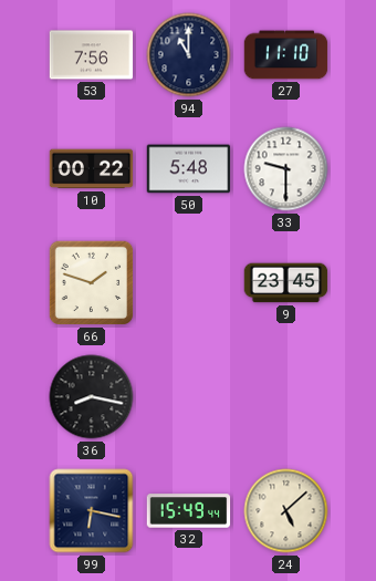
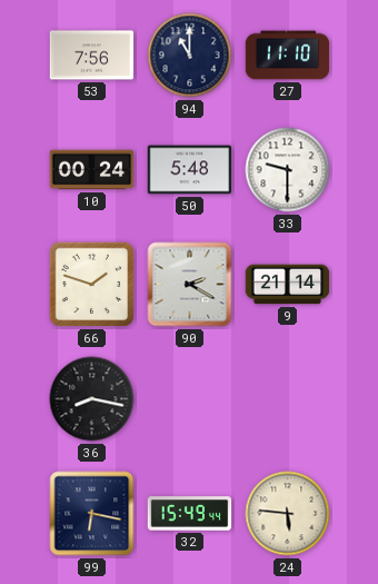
10: 00:22 -> 00:24 (92, 170)
90: none -> 2:20 (190, 285)
9: 23:45 -> 21:14 (288, 285)
24: 5:08 -> 5:46 (288, 514)
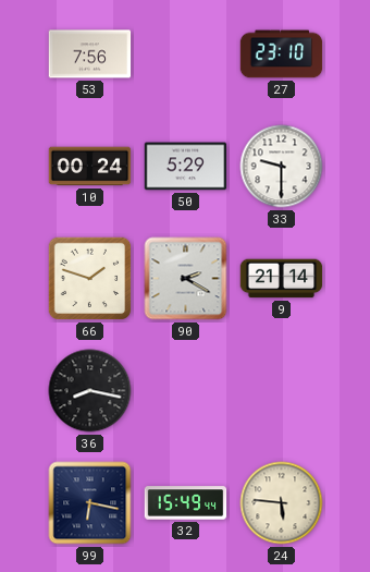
94: 11:00 -> none (190, 56)
27: 11:10 -> 23:10 (282, 54)
50: 5:48 -> 5:29 (186, 167)
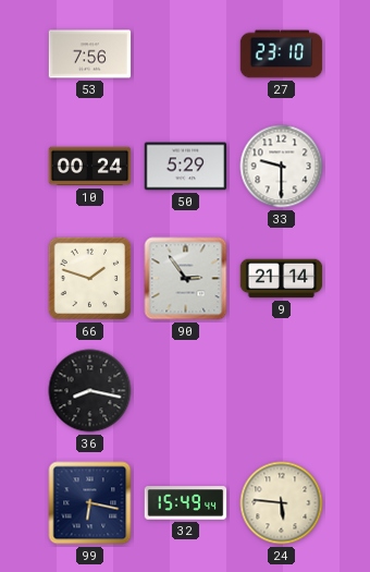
90: 2:20 -> 2:54 (186, 279)
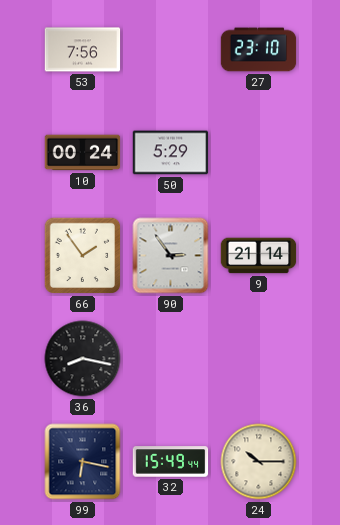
33: 9:30 -> none (282, 167)
66: 1:48 -> 1:54 (83, 256)
24: 5:46 -> 10:15 (259, 462)
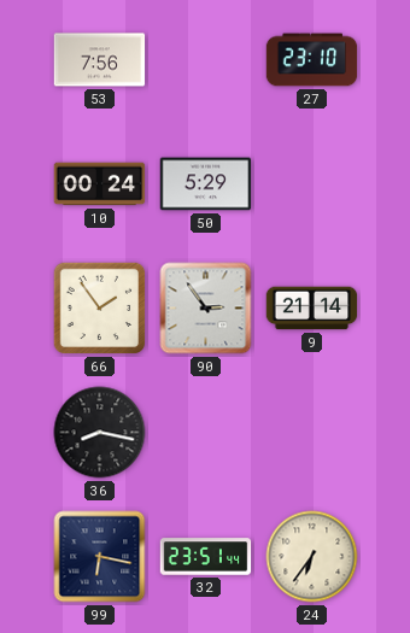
32: 15:49 -> 23:51 (206, 557)
24: 10:15 -> 6:36 (312, 557)
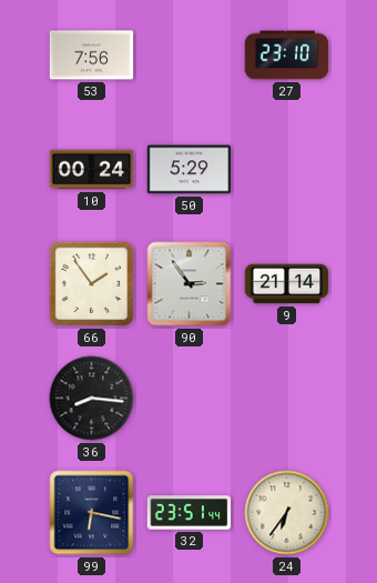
36: 8:17 -> 8:16 (92, 399)
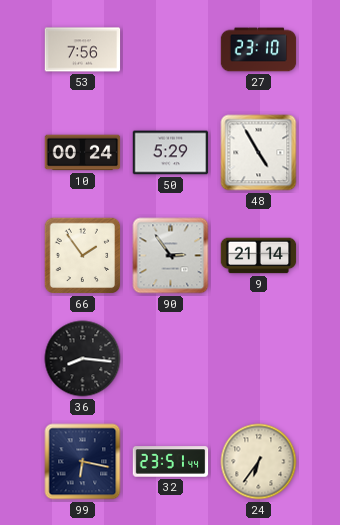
48: none -> 4:55 (259, 153)
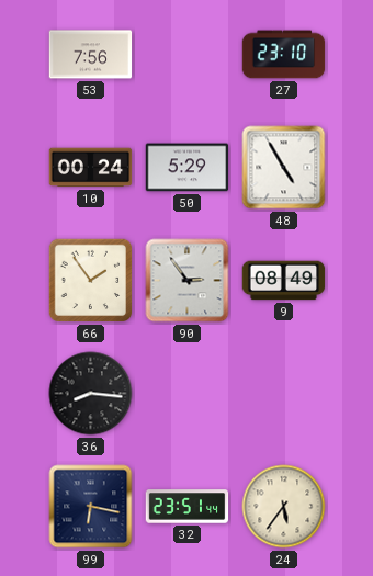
9: 21:14 -> 08:49 (284, 281)
24: 6:36 -> 5:36 (284, 507)
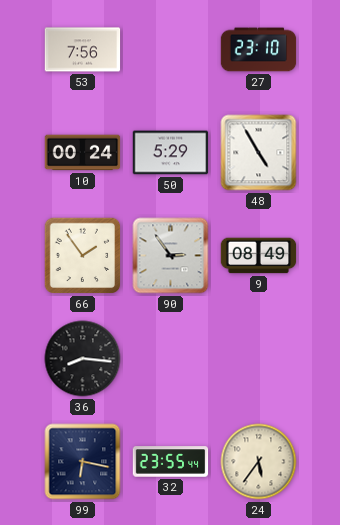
32: 23:51 -> 23:55 (171, 462)
